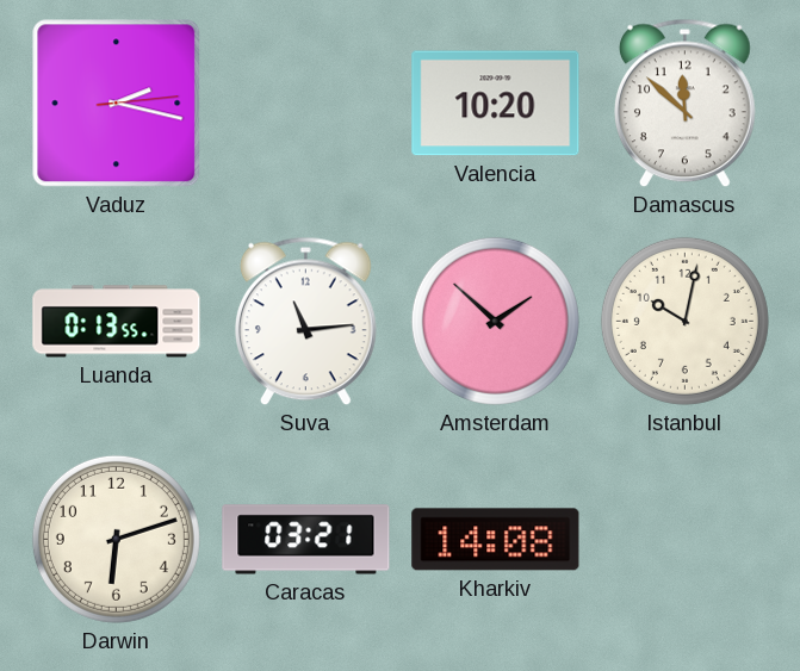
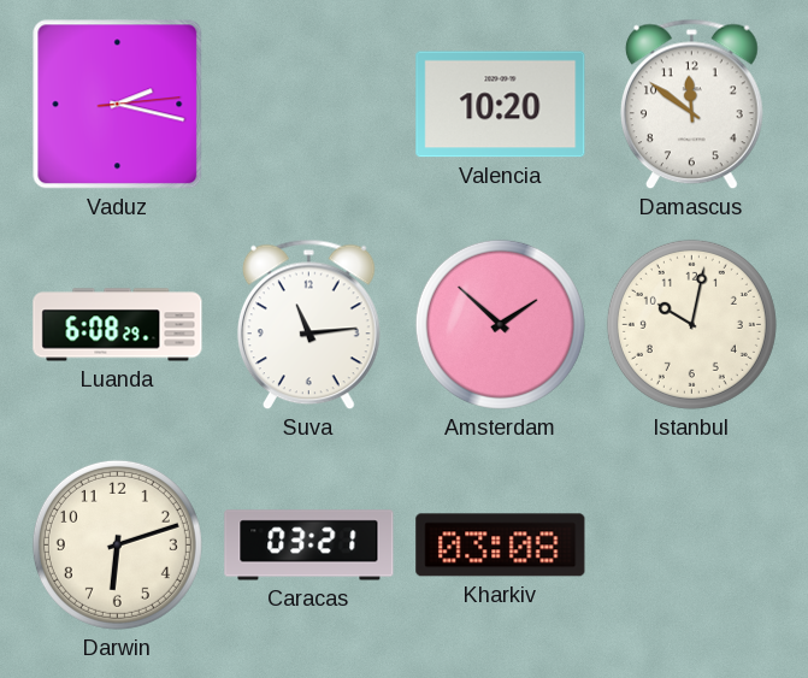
Damascus: 11:52 -> 11:51 (691, 105)
Luanda: 0:13 -> 6:08 (118, 325)
Kharkiv: 14:08 -> 03:08 (501, 546)
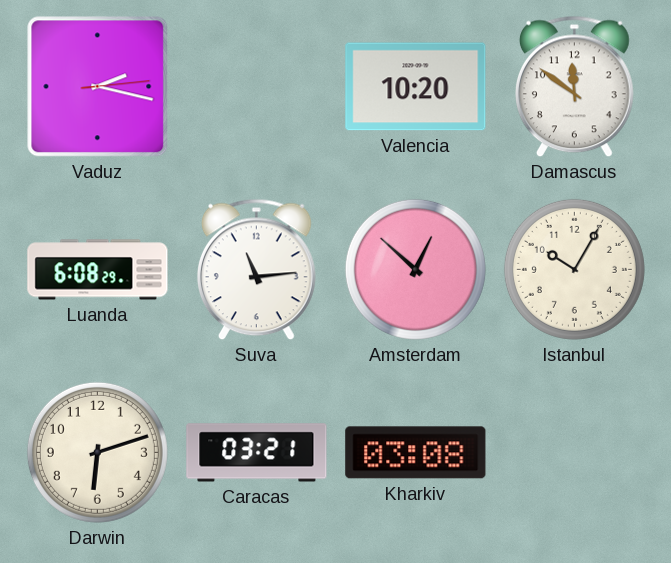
Amsterdam: 1:52 -> 12:52 (415, 269)
Istanbul: 10:02 -> 10:05 (574, 269)
